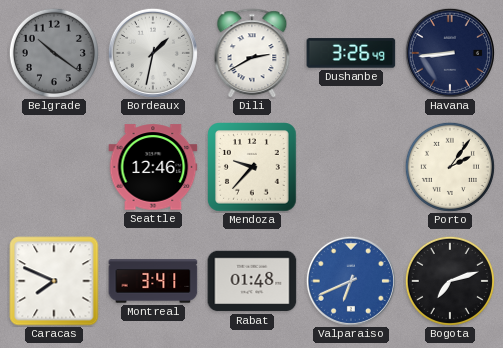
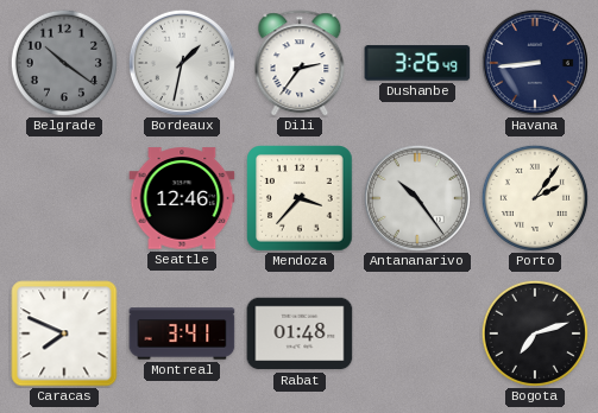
Dili: 2:40 -> 2:36 (300, 63)
Mendoza: 9:37 -> 3:37 (301, 199)
Antananarivo: none -> 10:24 (417, 198)
Valparaiso: 6:41 -> none (351, 281)
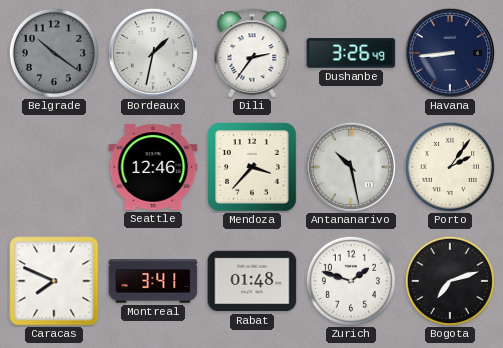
Antananarivo: 10:24 -> 10:28 (351, 167)
Zurich: none -> 1:48 (351, 281)
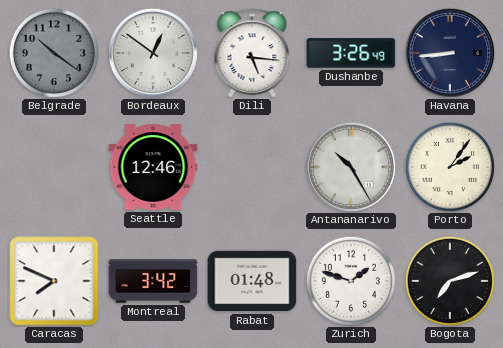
Bordeaux: 1:32 -> 12:51 (153, 53)
Dili: 2:36 -> 5:16 (252, 53)
Mendoza: 3:37 -> none (253, 168)
Antananarivo: 10:28 -> 10:25 (351, 167)
Montreal: 3:41 -> 3:42 (153, 281)
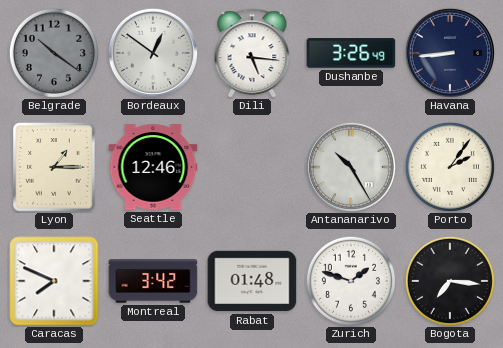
Lyon: none -> 1:15 (54, 167)
Bogota: 7:12 -> 7:16 (450, 281)
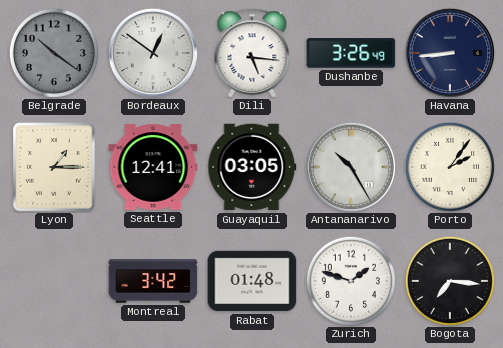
Seattle: 12:46 -> 12:41 (153, 167)
Guayaquil: none -> 03:05 (252, 167)
Caracas: 7:49 -> none (54, 281)
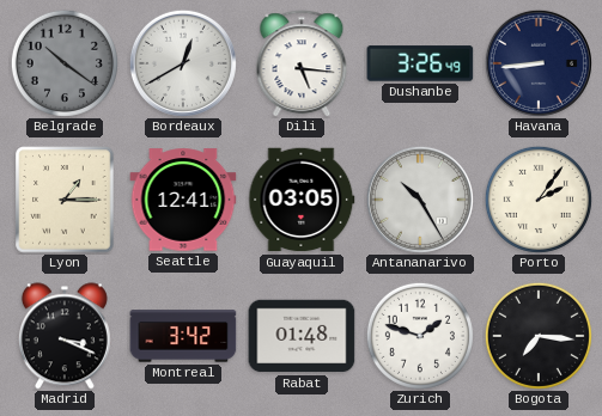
Bordeaux: 12:51 -> 12:40 (183, 63)
Madrid: none -> 3:19 (65, 336)
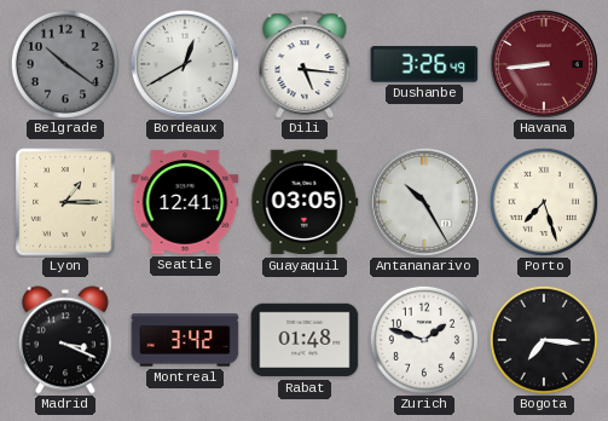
Havana dial: navy -> burgundy (544, 64)
Porto: 2:06 -> 7:27 (544, 202)
